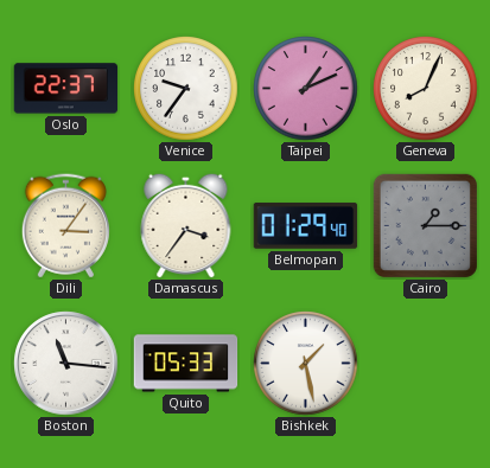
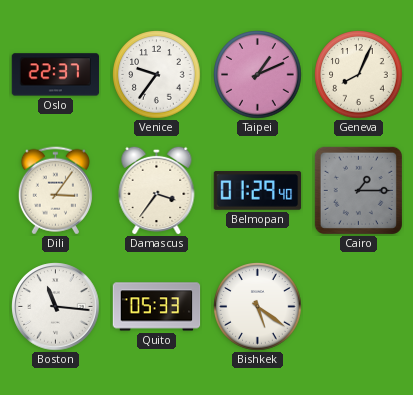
Bishkek: 1:28 -> 5:21 (258, 307)
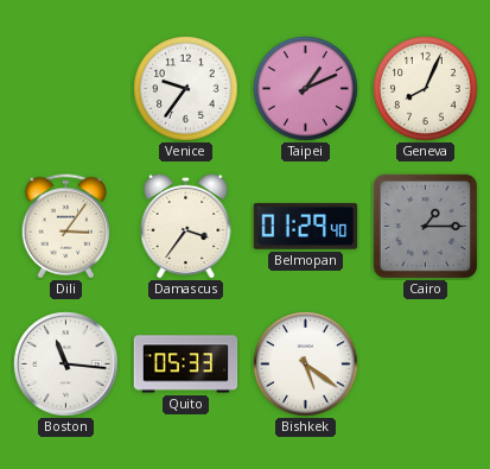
Oslo: 22:37 -> none (56, 75)
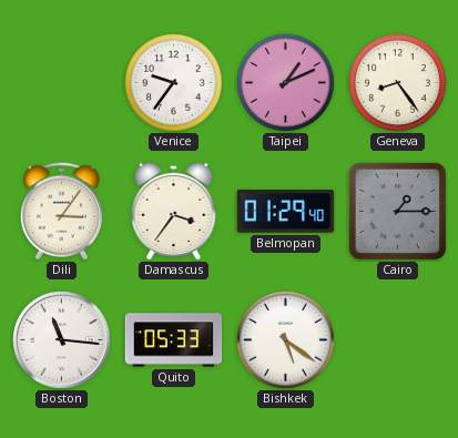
Geneva: 8:04 -> 8:24 (398, 83)
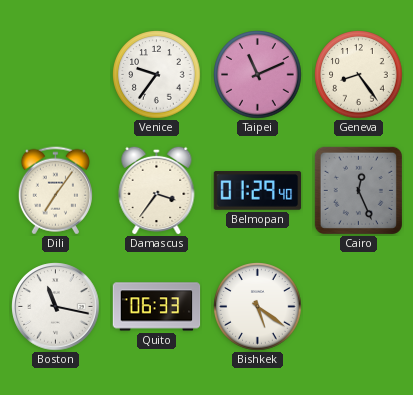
Taipei: 1:11 -> 11:11 (258, 75)
Dili: 3:06 -> 7:06 (55, 191)
Cairo: 1:15 -> 12:26 (358, 190)
Boston: 11:16 -> 11:17 (56, 307)
Quito: 05:33 -> 06:33 (157, 307)
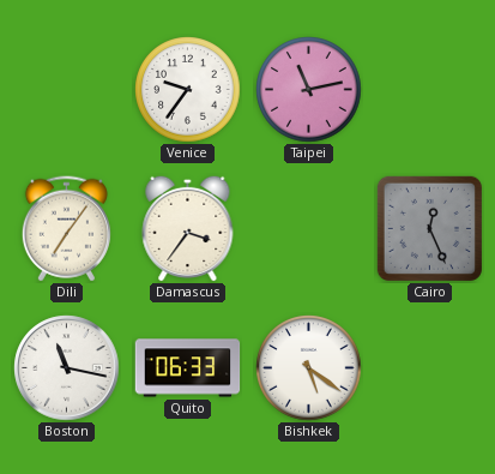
Taipei: 11:11 -> 11:13 (309, 90)
Geneva: 8:24 -> none (359, 75)
Belmopan: 01:29 -> none (258, 191)
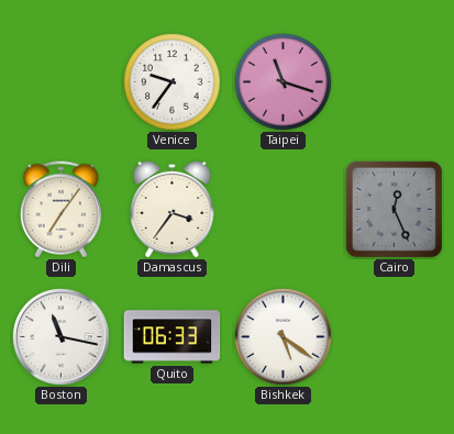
Taipei: 11:13 -> 11:18 (284, 82)
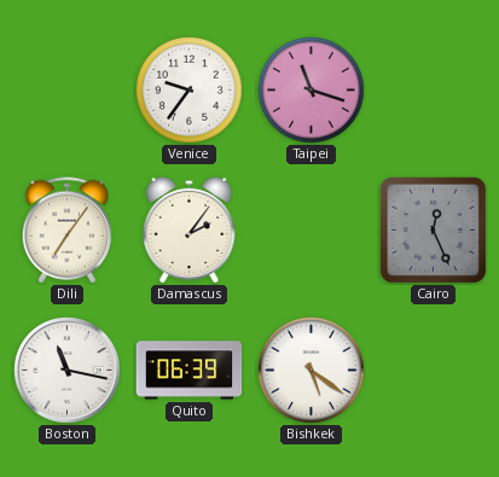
Damascus: 3:36 -> 2:06 (190, 229)
Quito: 06:33 -> 06:39 (190, 371)
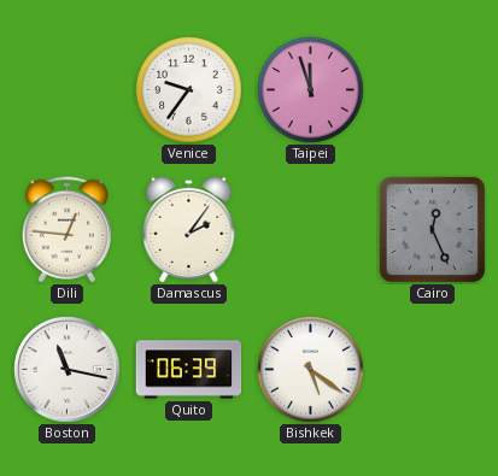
Taipei: 11:18 -> 11:57 (311, 90)
Dili: 7:06 -> 12:46 (66, 230)
